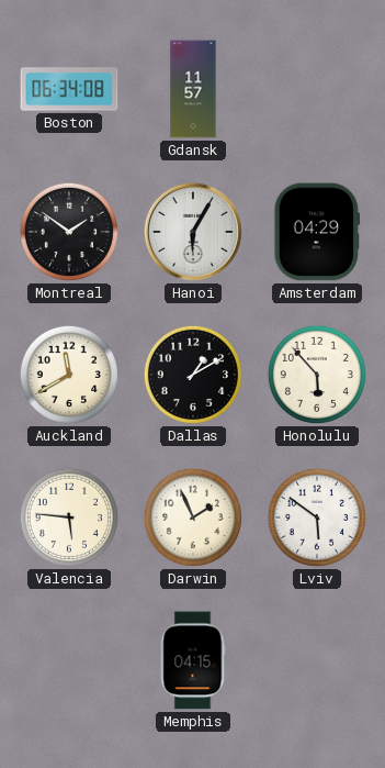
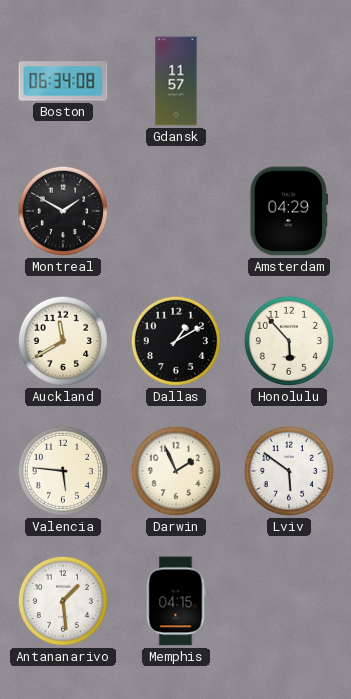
Montreal: 1:51 -> 1:50 (63, 211)
Hanoi: 6:05 -> none (193, 232)
Antananarivo: none -> 1:29 (63, 601)
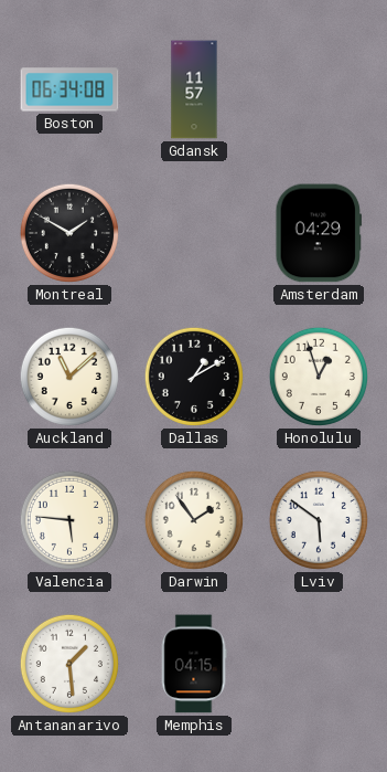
Auckland: 11:40 -> 11:08 (69, 377)
Honolulu: 5:53 -> 12:57 (319, 377)
Darwin: 1:56 -> 1:54 (194, 520)
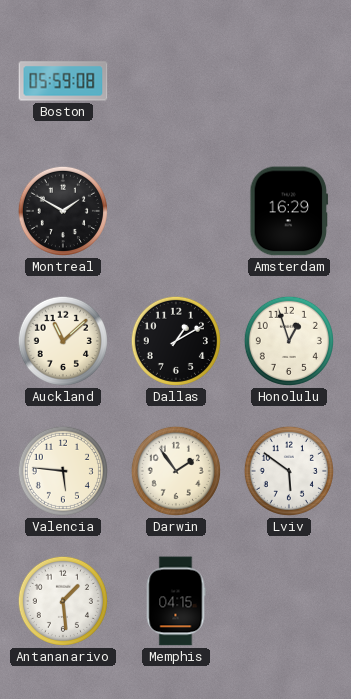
Boston: 06:34 -> 05:59 (63, 81)
Gdansk: 11:57 -> none (194, 89)
Amsterdam: 04:29 -> 16:29 (289, 211)
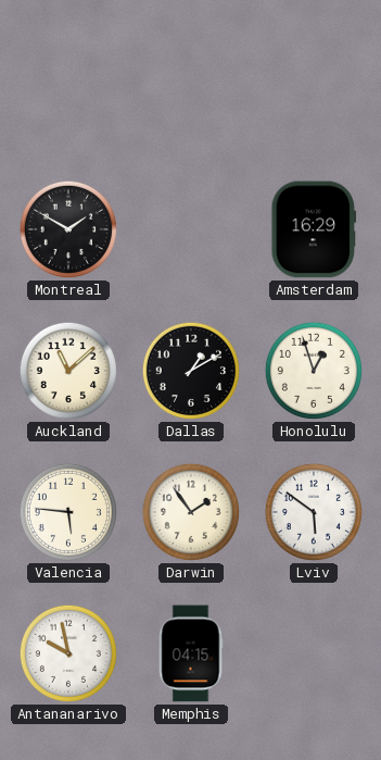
Boston: 05:59 -> none (63, 81)
Antananarivo: 1:29 -> 9:58 (68, 653)
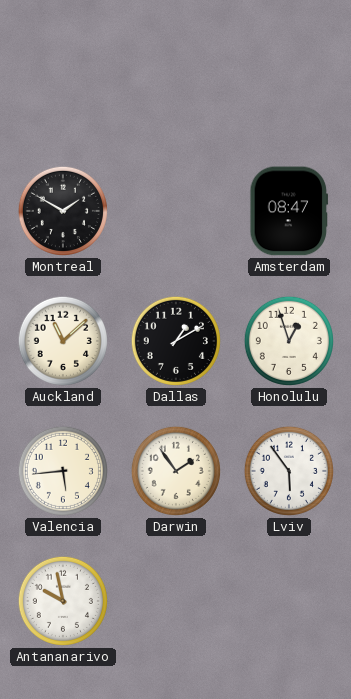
Amsterdam: 16:29 -> 08:47 (289, 211)
Valencia: 5:46 -> 5:44 (63, 471)
Lviv: 5:51 -> 5:54 (289, 471)
Memphis: 04:15 -> none (191, 653)
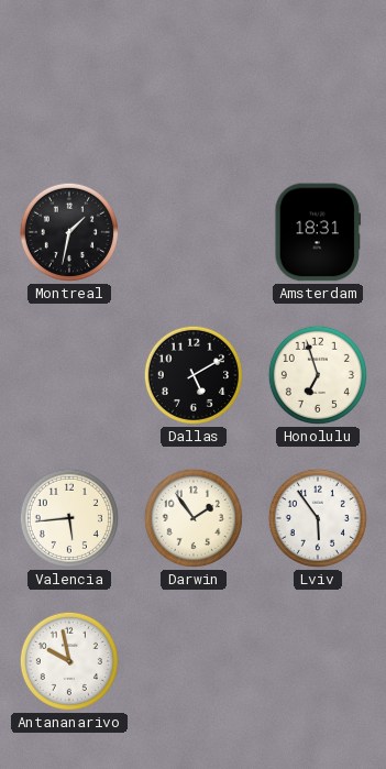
Montreal: 1:50 -> 1:32 (69, 232)
Amsterdam: 08:47 -> 18:31 (318, 232)
Auckland: 11:08 -> none (63, 341)
Dallas: 1:10 -> 5:10 (194, 375)
Honolulu: 12:57 -> 6:57 (318, 375)
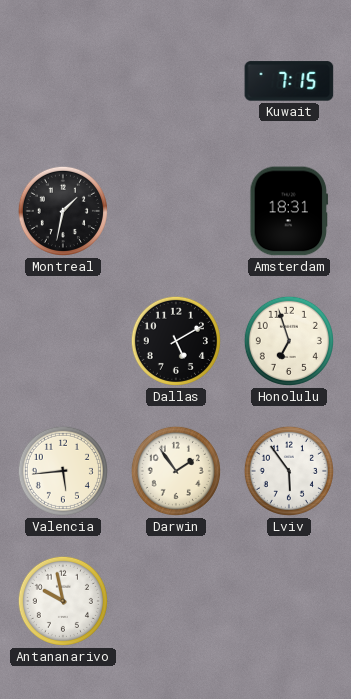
Kuwait: none -> 7:15 (289, 81)
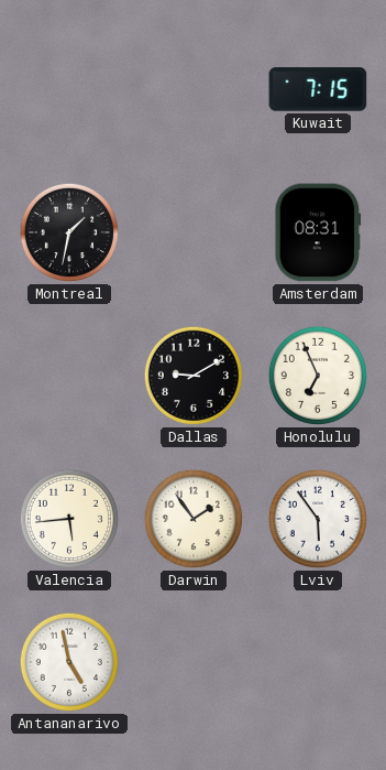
Amsterdam: 18:31 -> 08:31 (318, 232)
Dallas: 5:10 -> 9:10 (194, 376)
Honolulu: 6:57 -> 6:56 (318, 376)
Antananarivo: 9:58 -> 4:58 (69, 662)
